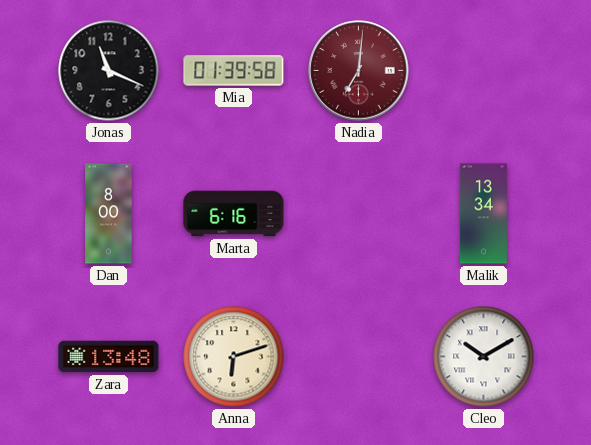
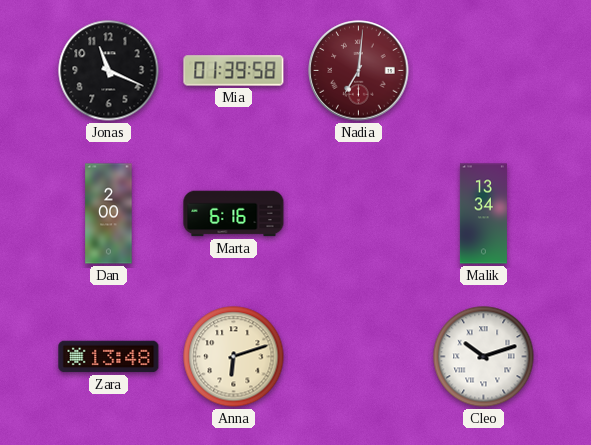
Dan: 8:00 -> 2:00 (109, 214)
Cleo: 10:10 -> 10:12 (484, 357)
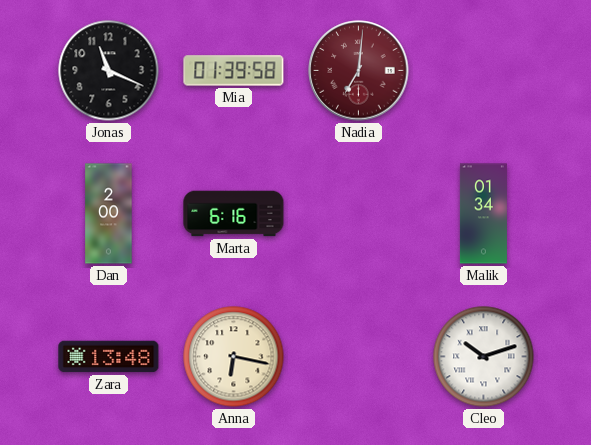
Malik: 13:34 -> 01:34 (483, 214)
Anna: 6:12 -> 6:17 (234, 357)
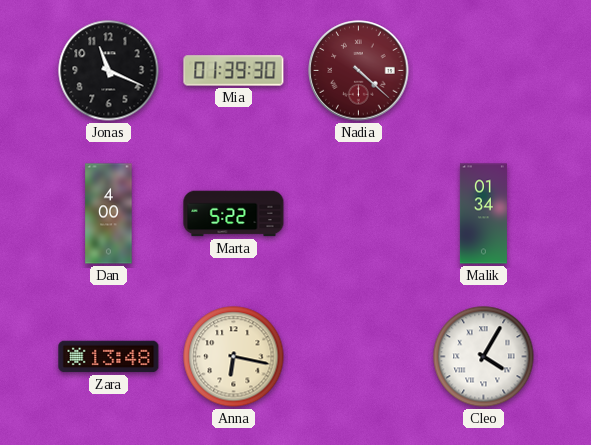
Mia: 01:39:58 -> 01:39:30 (234, 71)
Nadia: 7:01 -> 4:22 (359, 71)
Dan: 2:00 -> 4:00 (109, 214)
Marta: 6:16 -> 5:22 (234, 214)
Cleo: 10:12 -> 4:05 (484, 357)
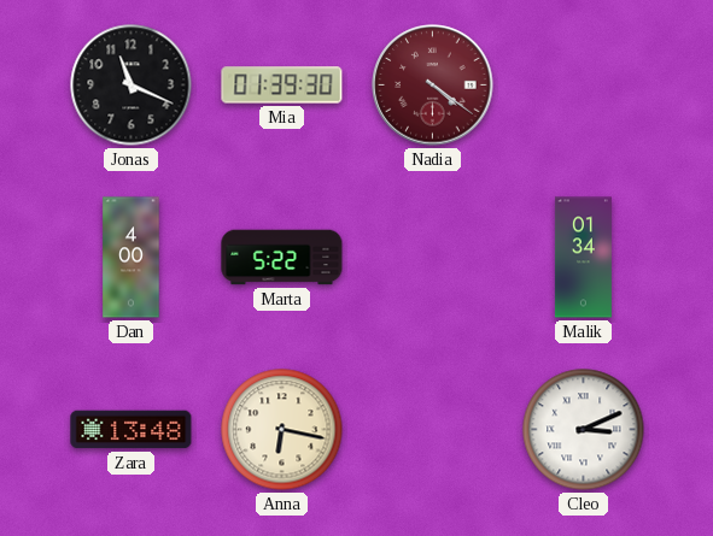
Nadia: 4:22 -> 4:21 (433, 86)
Cleo: 4:05 -> 3:11 (584, 430)
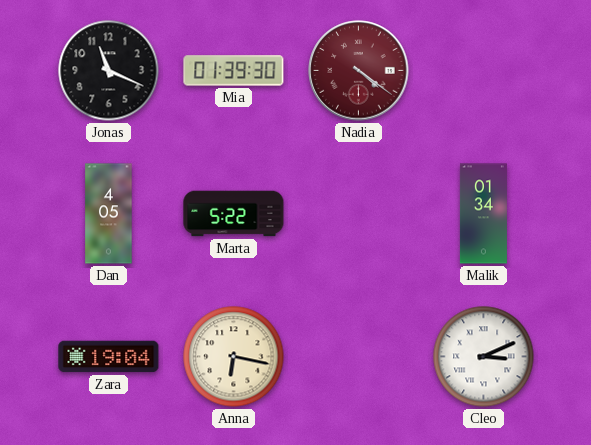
Dan: 4:00 -> 4:05 (109, 214)
Zara: 13:48 -> 19:04 (109, 357)
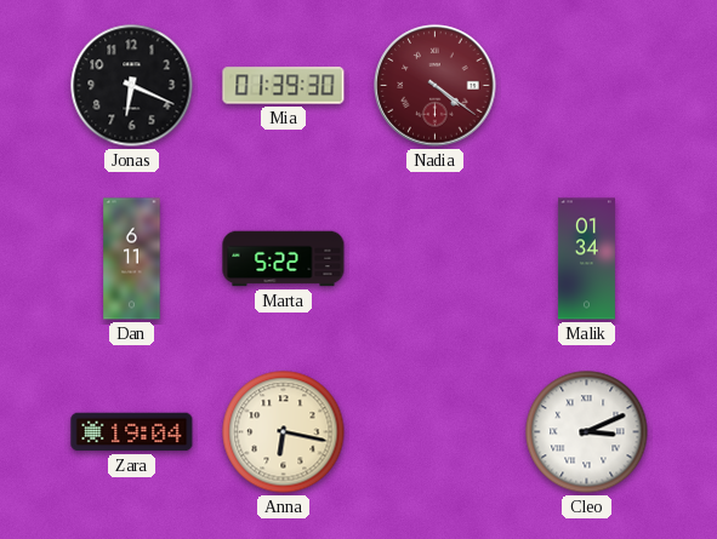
Jonas: 11:19 -> 6:19 (132, 86)
Dan: 4:05 -> 6:11 (132, 259)
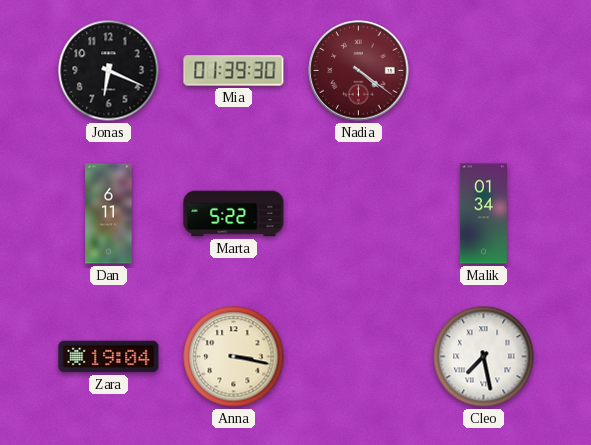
Anna: 6:17 -> 3:17 (234, 357)
Cleo: 3:11 -> 7:28 (484, 357)
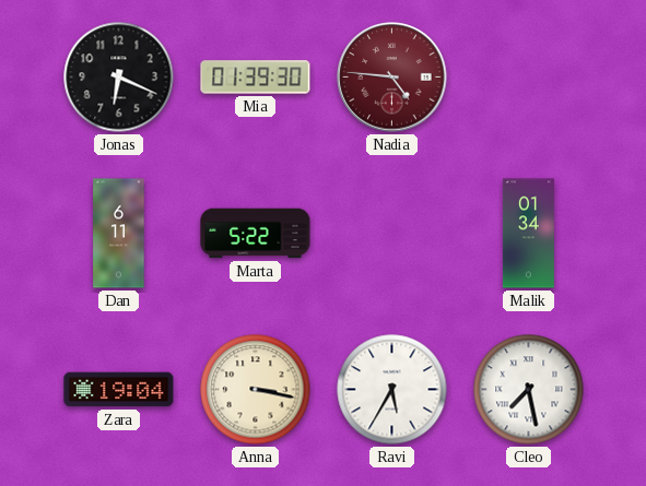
Nadia: 4:21 -> 4:46 (392, 78)
Ravi: none -> 5:35 (392, 390)
